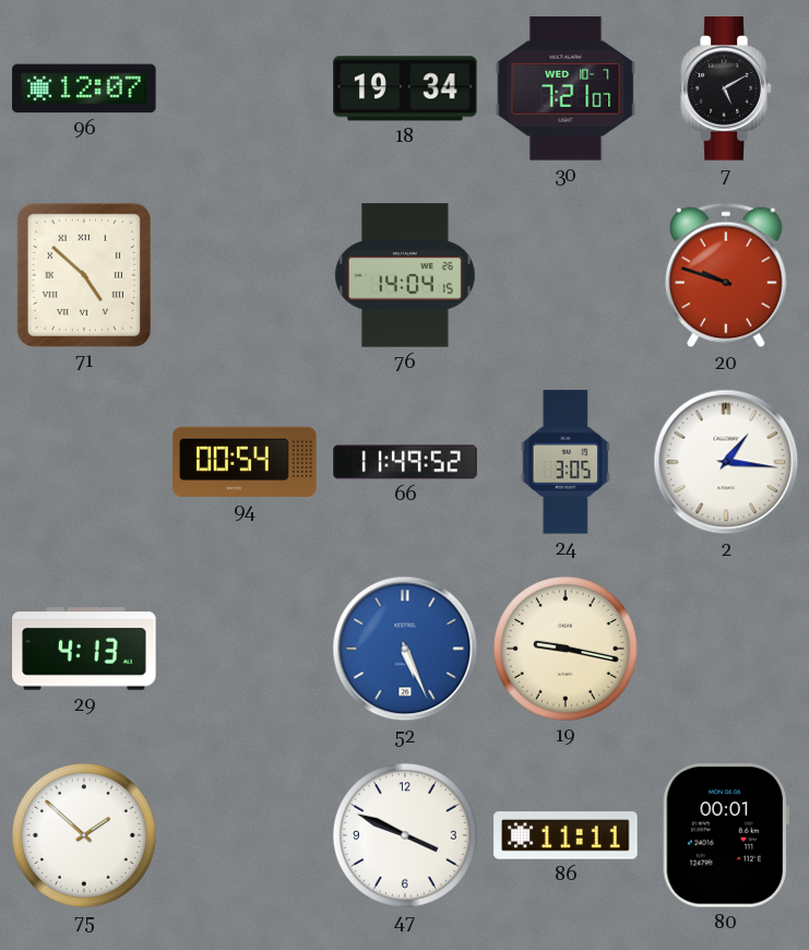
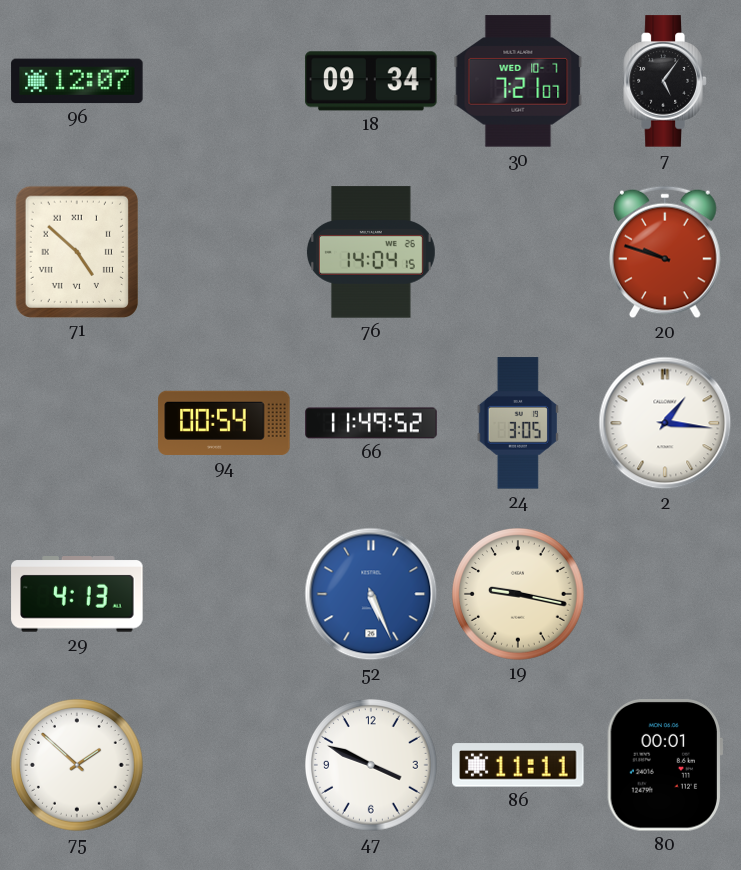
18: 19:34 -> 09:34 (371, 81)
7: 5:10 -> 5:06 (665, 81)
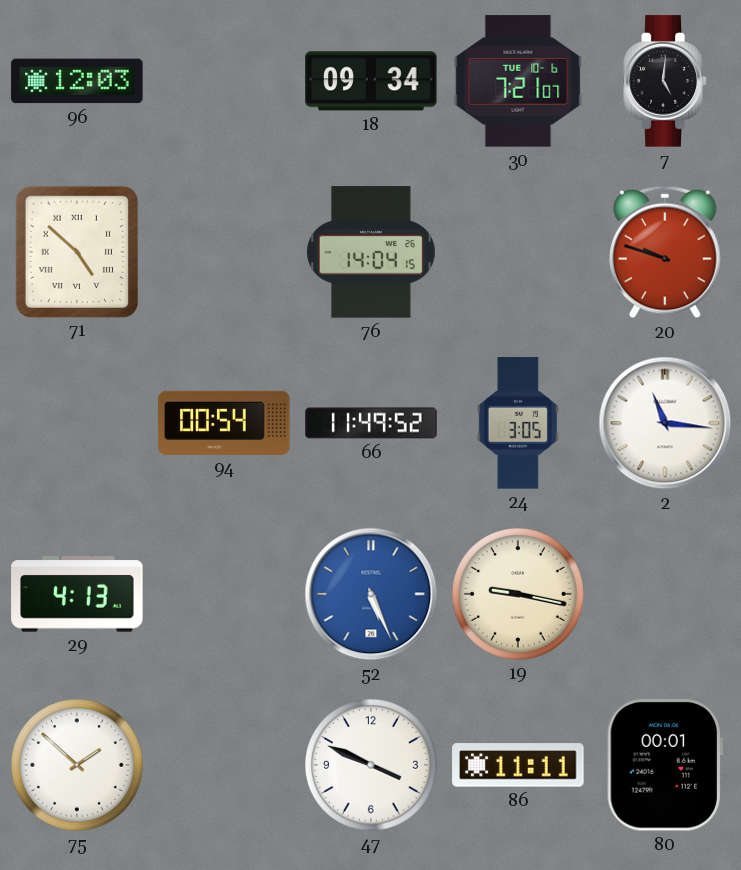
96: 12:07 -> 12:03 (77, 81)
30 date: WED 10-7 -> TUE 10-6 (518, 81)
7: 5:06 -> 5:01 (665, 81)
2: 1:16 -> 11:16 (665, 423)
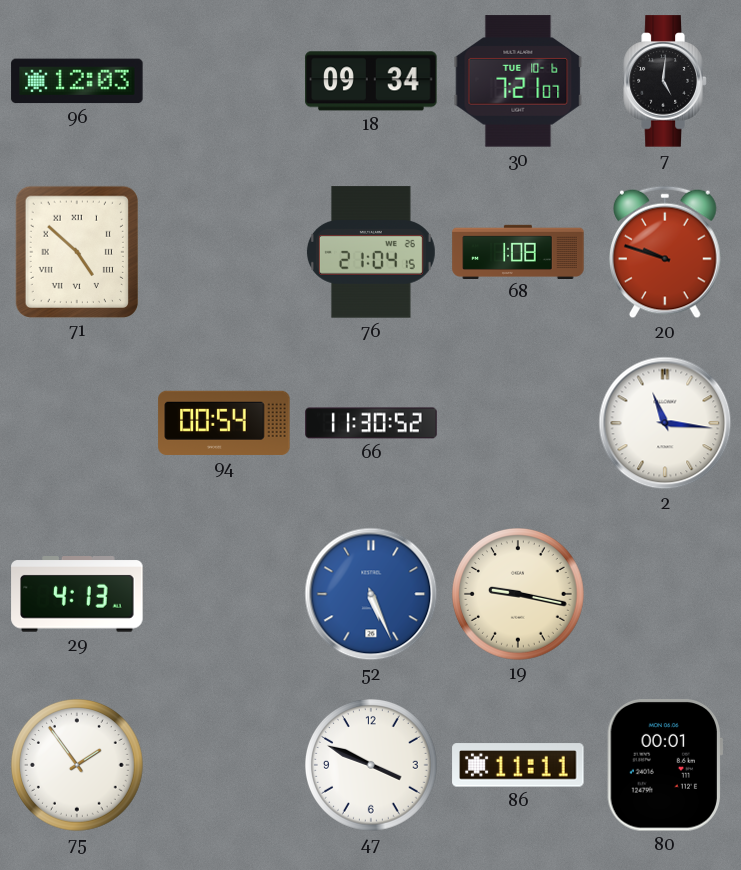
76: 14:04 -> 21:04 (371, 252)
68: none -> 1:08 (518, 251)
66: 11:49 -> 11:30 (371, 423)
24: 3:05 -> none (517, 423)
75: 1:52 -> 1:54 (78, 766)
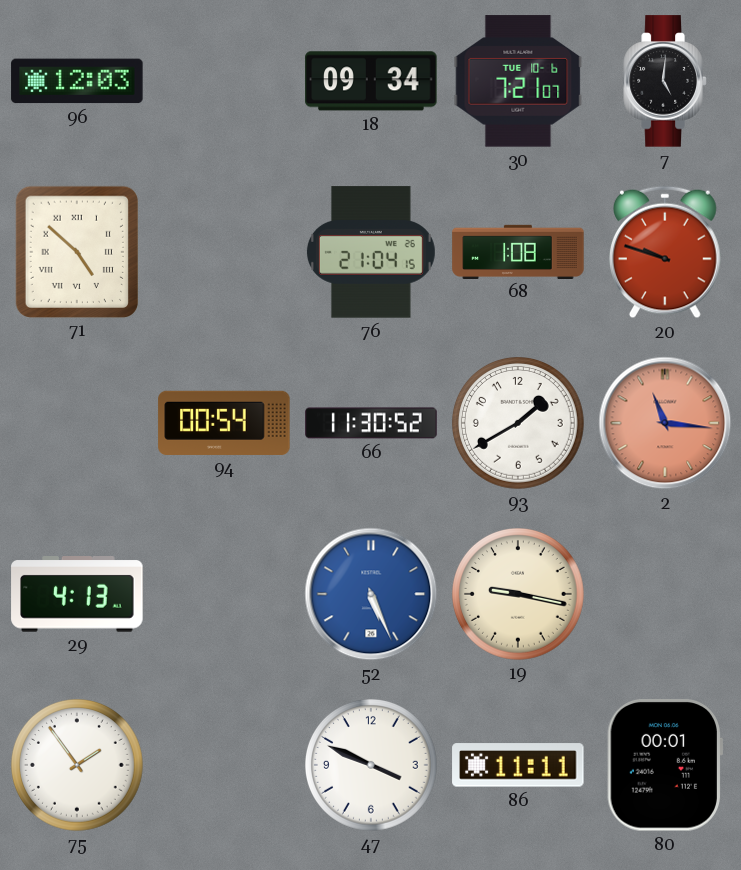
93: none -> 1:40 (519, 424)
2 dial: white -> salmon (665, 423)
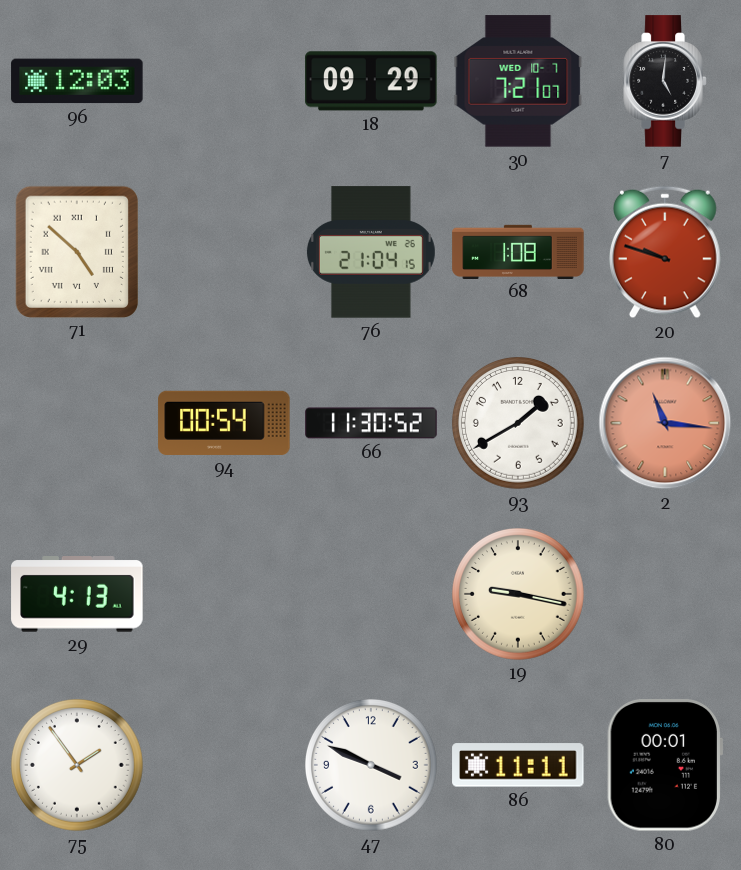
18: 09:34 -> 09:29 (371, 81)
30 date: TUE 10-6 -> WED 10-7 (518, 81)
52: 5:26 -> none (371, 594)
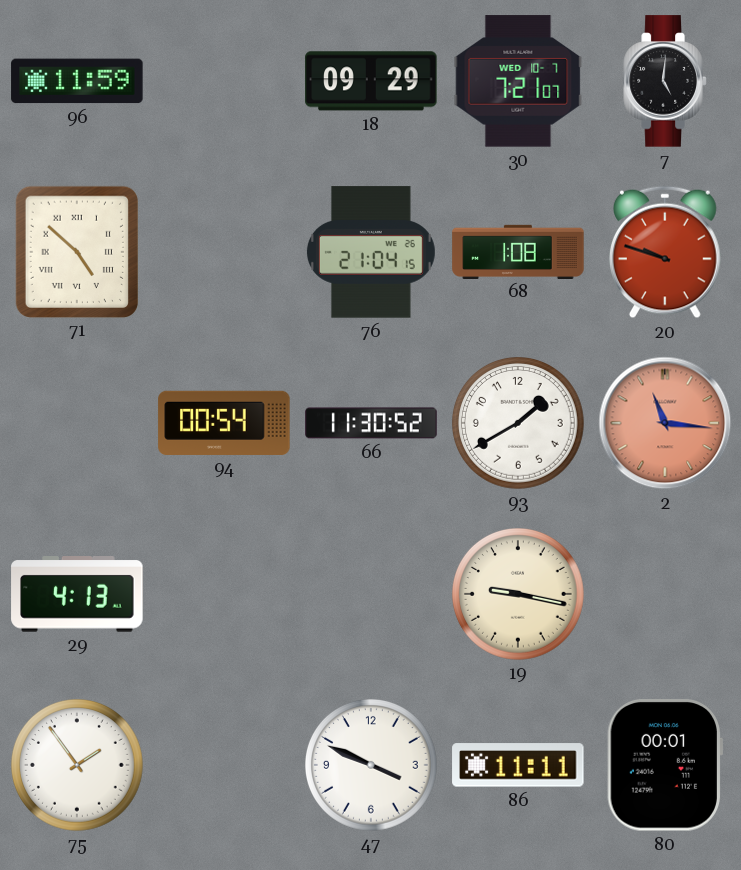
96: 12:03 -> 11:59 (77, 81)
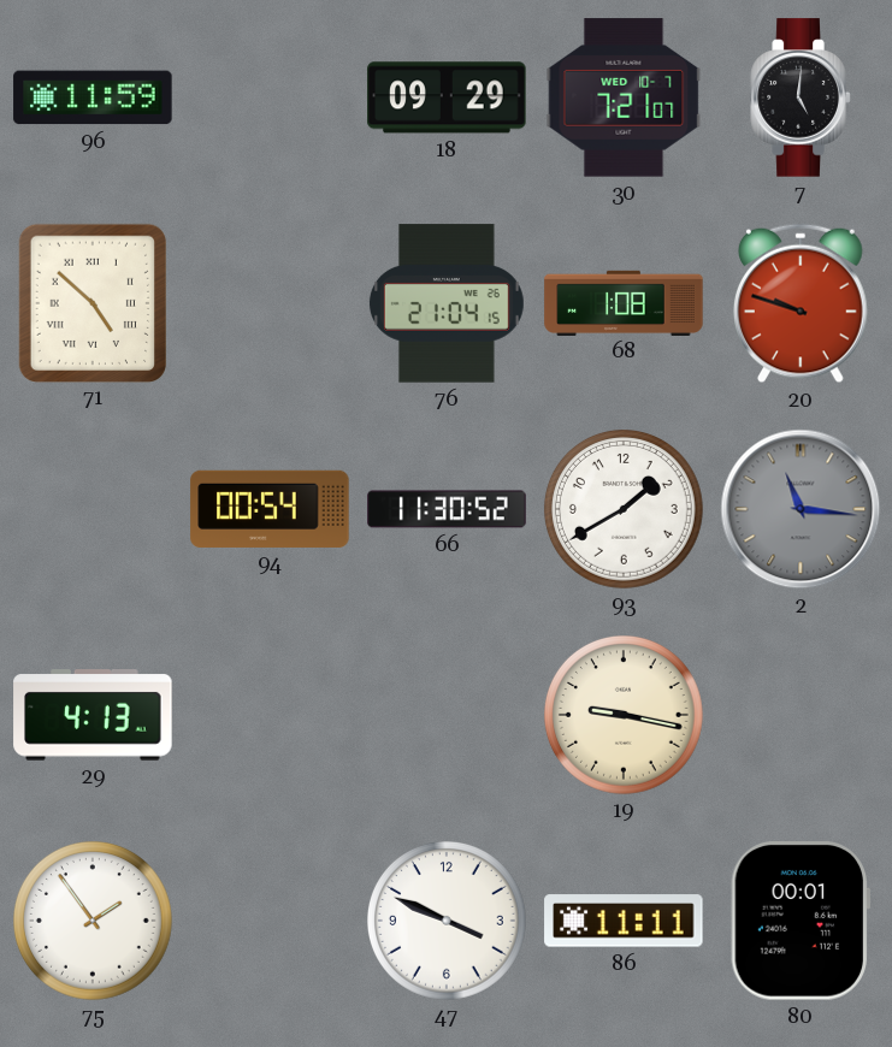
2 dial: salmon -> grey (801, 509)
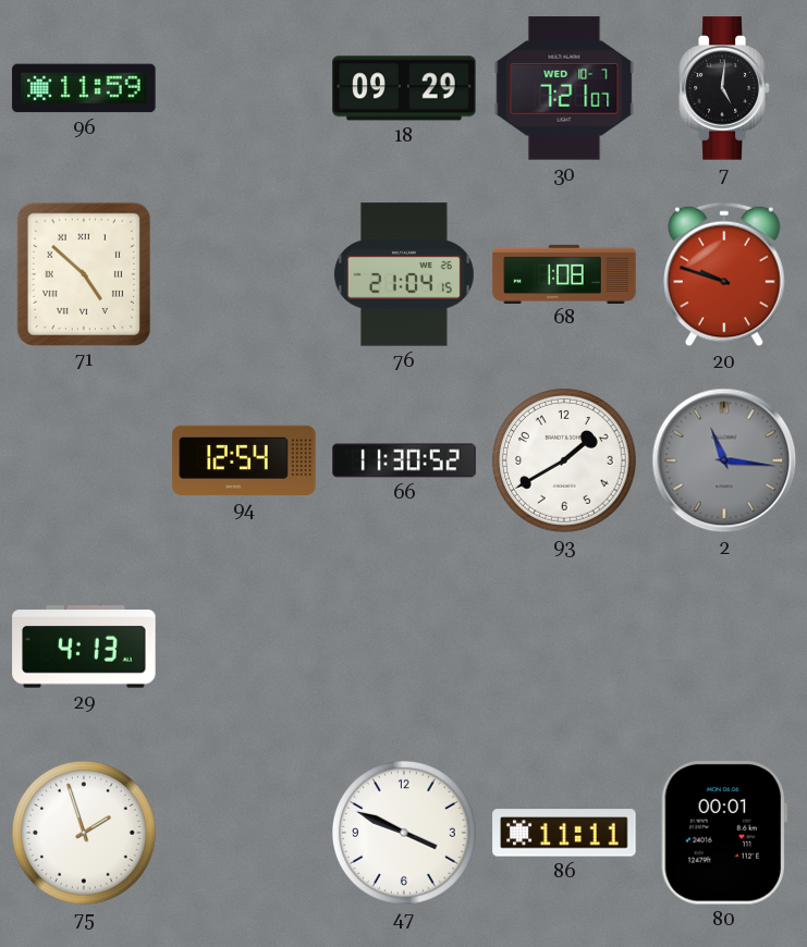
94: 00:54 -> 12:54 (244, 460)
19: 9:17 -> none (625, 716)
75: 1:54 -> 1:57 (85, 834)
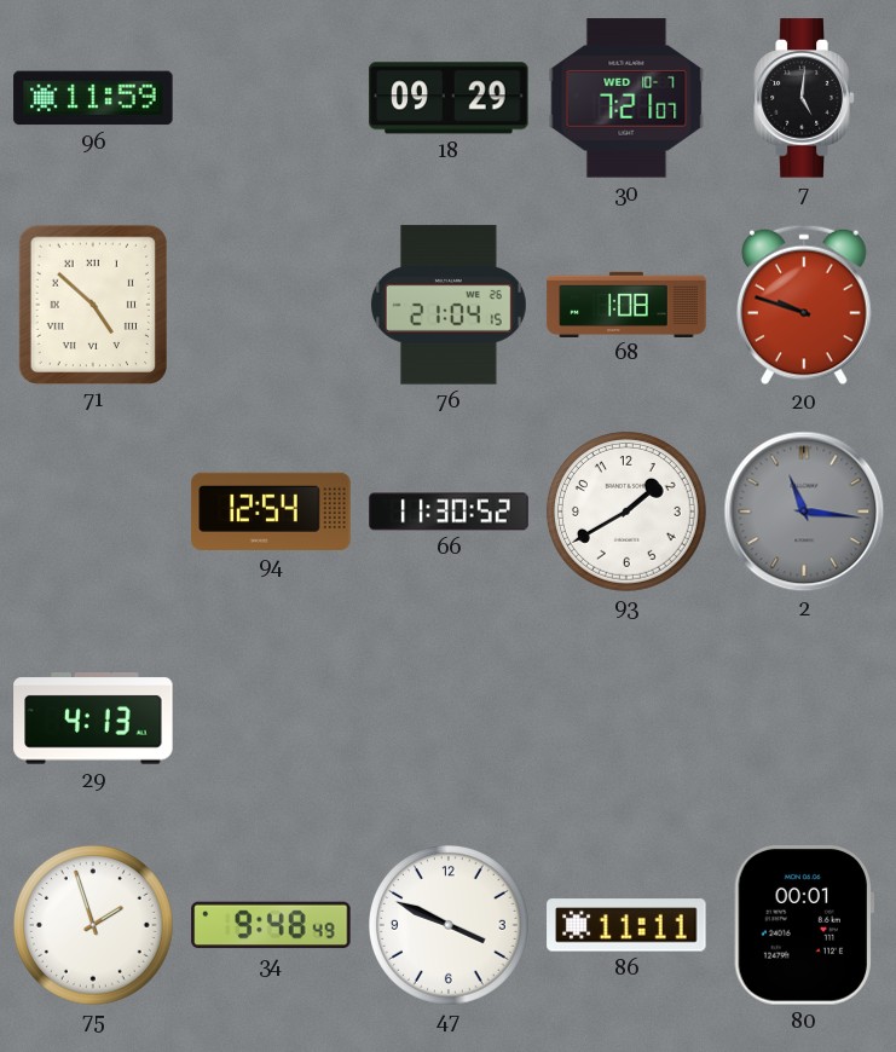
34: none -> 9:48 (271, 925)
